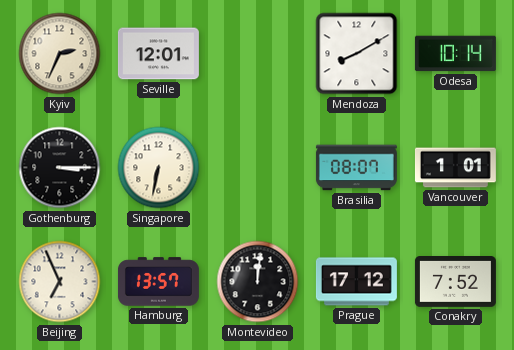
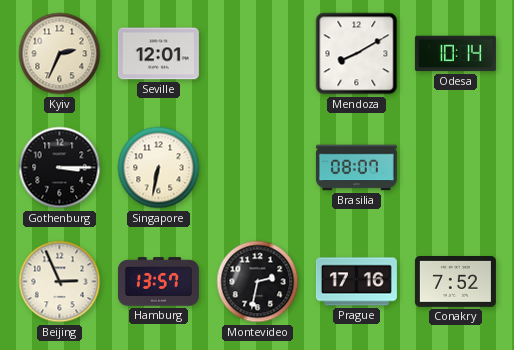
Vancouver: 1:01 -> none (455, 168)
Beijing: 6:56 -> 2:56 (60, 282)
Montevideo: 12:01 -> 2:32 (258, 282)
Prague: 17:12 -> 17:16 (356, 282)
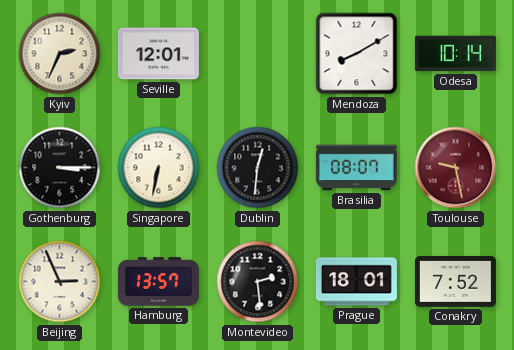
Dublin: none -> 12:31 (258, 168)
Toulouse: none -> 9:28 (456, 168)
Montevideo: 2:32 -> 2:29 (258, 282)
Prague: 17:16 -> 18:01 (356, 282)
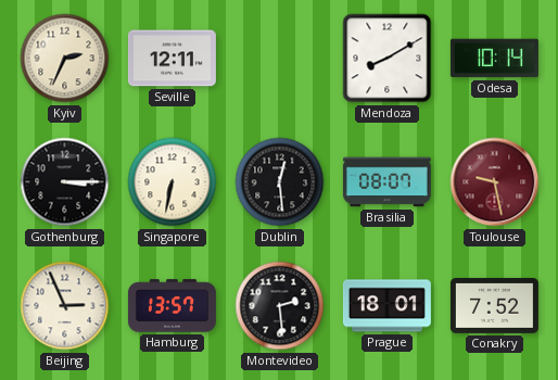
Seville: 12:01 -> 12:11 (172, 59)
Dublin: 12:31 -> 12:29 (280, 182)
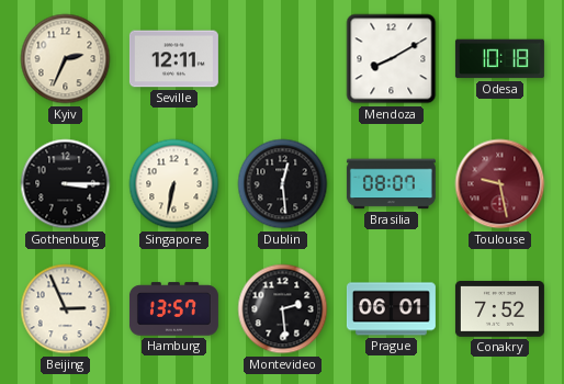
Odesa: 10:14 -> 10:18 (499, 59)
Prague: 18:01 -> 06:01 (391, 309)
